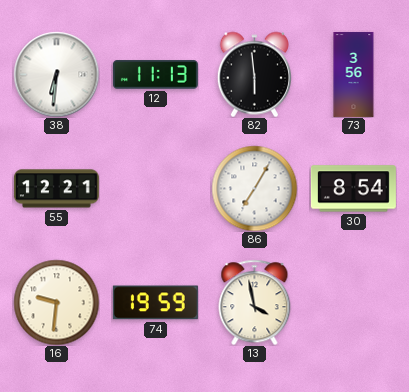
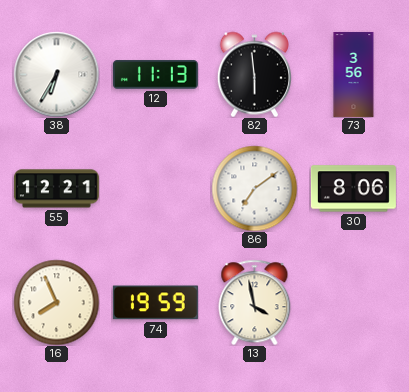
38: 6:31 -> 6:35 (56, 74)
86: 7:05 -> 7:09 (254, 188)
30: 8:54 -> 8:06 (353, 189)
16: 9:31 -> 7:56 (56, 302)
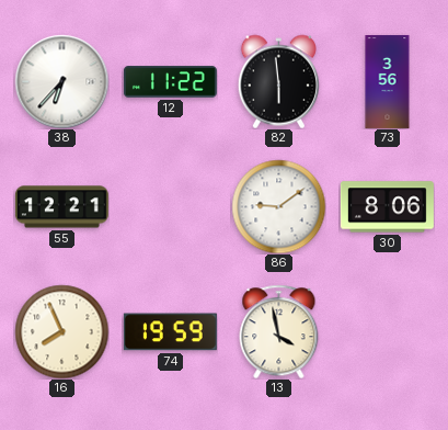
38: 6:35 -> 6:37 (61, 81)
12: 11:13 -> 11:22 (170, 82)
86: 7:09 -> 9:09 (278, 206)
